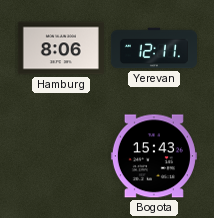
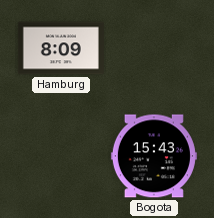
Hamburg: 8:06 -> 8:09 (61, 48)
Yerevan: 12:11 -> none (154, 48)
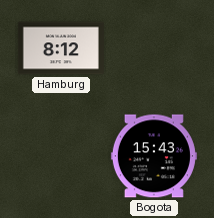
Hamburg: 8:09 -> 8:12 (61, 48)
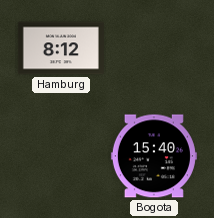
Bogota: 15:43 -> 15:40 (154, 156)
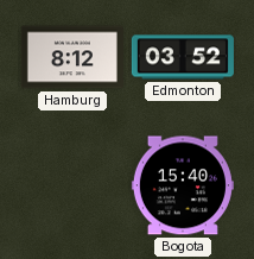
Edmonton: none -> 03:52 (183, 57)
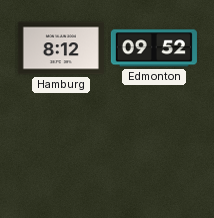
Edmonton: 03:52 -> 09:52 (154, 48)
Bogota: 15:40 -> none (183, 185)
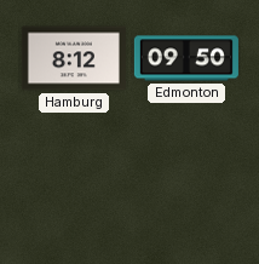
Edmonton: 09:52 -> 09:50 (186, 58)
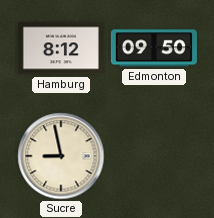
Sucre: none -> 8:58 (61, 156)
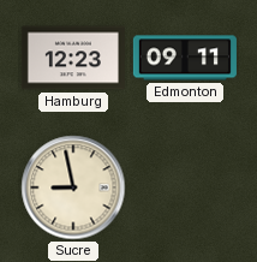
Hamburg: 8:12 -> 12:23 (73, 58)
Edmonton: 09:50 -> 09:11 (185, 58)
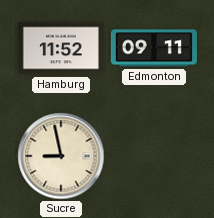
Hamburg: 12:23 -> 11:52 (61, 48)
